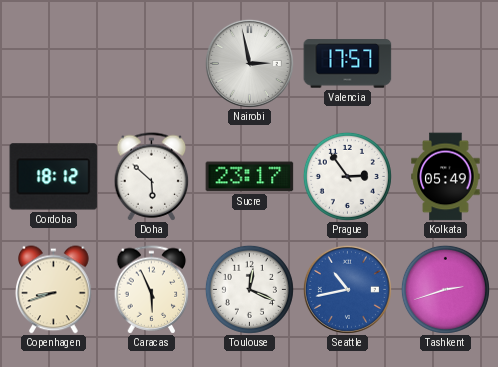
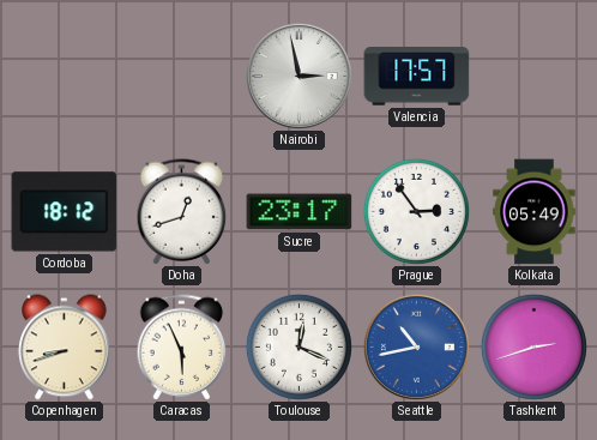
Doha: 5:52 -> 12:42 (182, 212)
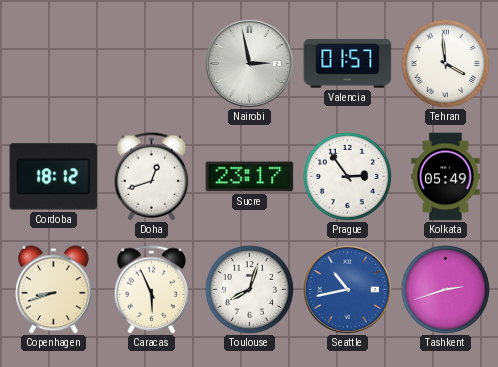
Valencia: 17:57 -> 01:57 (348, 64)
Tehran: none -> 3:59 (445, 63)
Toulouse: 12:19 -> 8:03 (249, 289)
